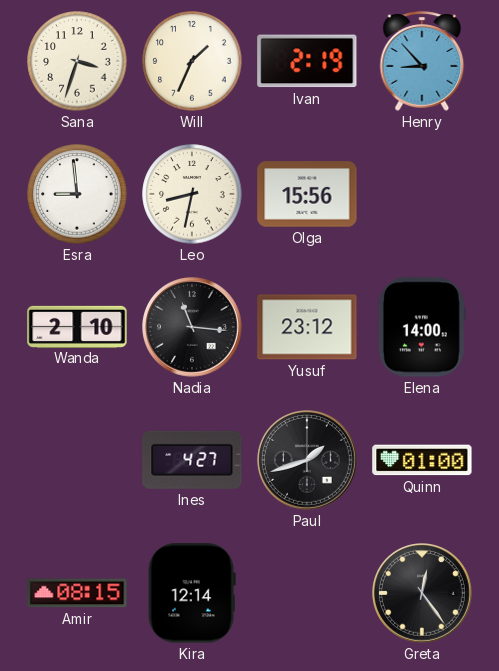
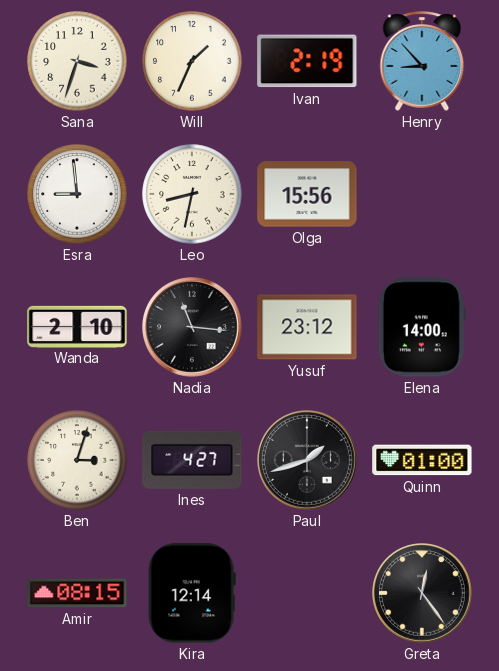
Ben: none -> 3:03 (77, 460)
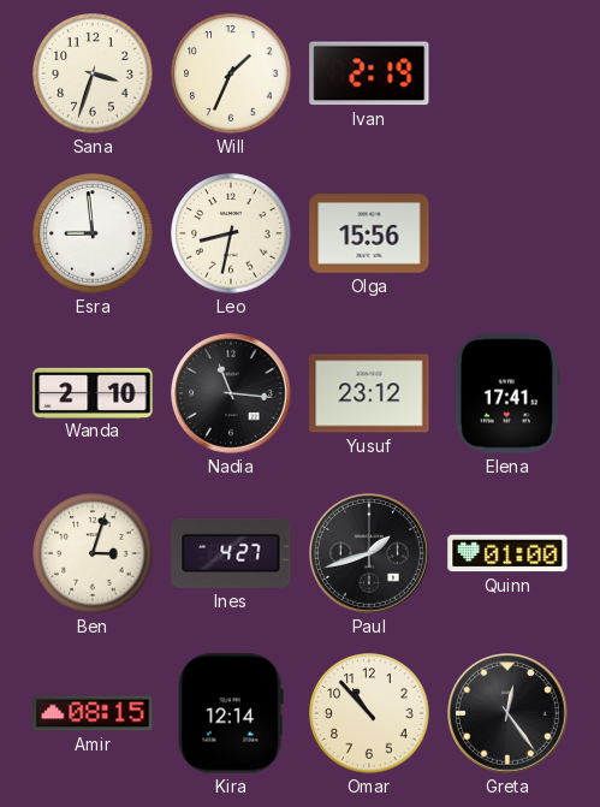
Henry: 8:53 -> none (422, 61)
Elena: 14:00 -> 17:41 (507, 393)
Omar: none -> 10:53 (369, 713)
